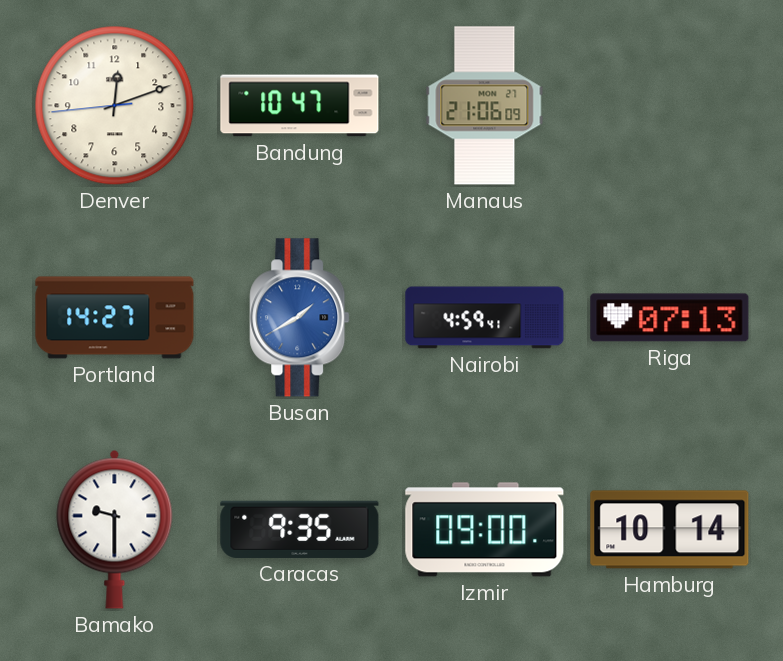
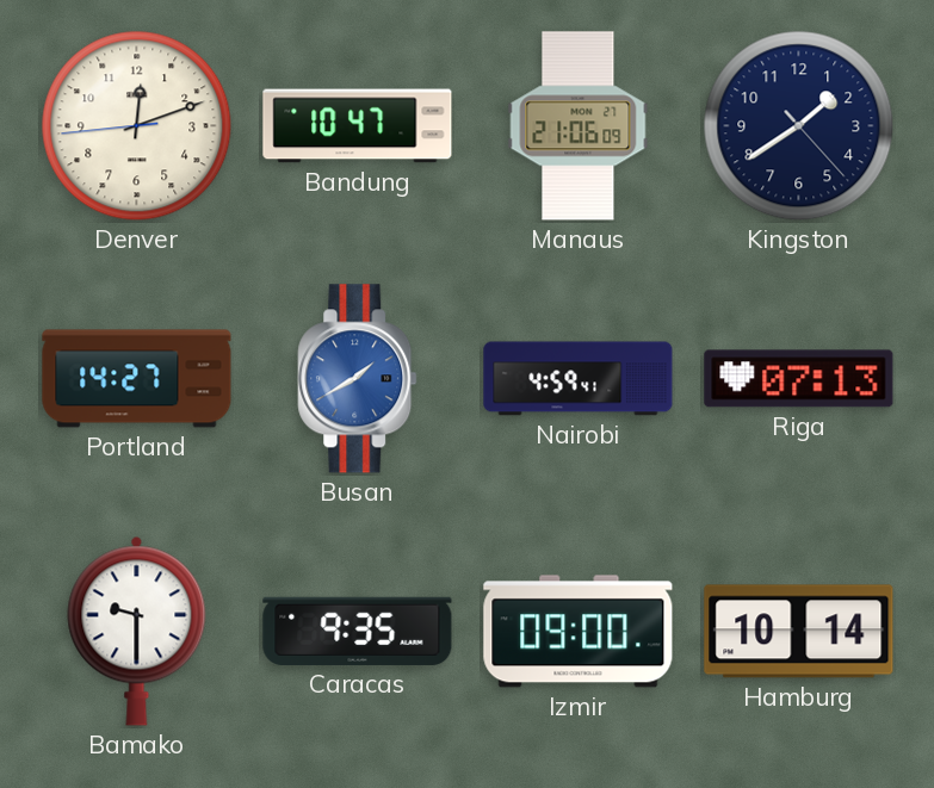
Kingston: none -> 1:39 (799, 126)
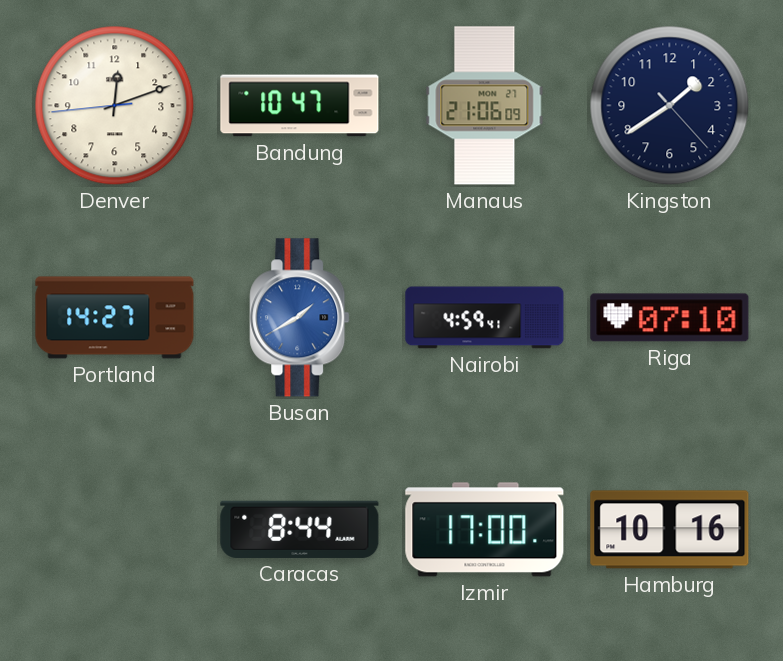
Riga: 07:13 -> 07:10 (670, 318)
Bamako: 9:30 -> none (137, 631)
Caracas: 9:35 -> 8:44 (300, 529)
Izmir: 09:00 -> 17:00 (485, 530)
Hamburg: 10:14 -> 10:16 (670, 530)
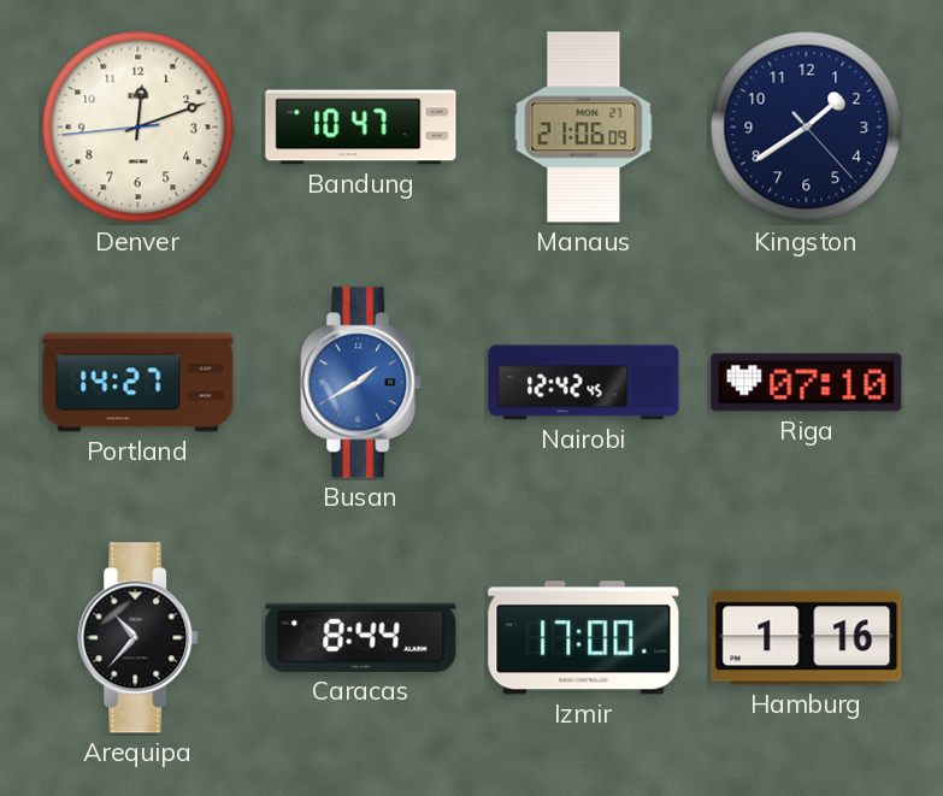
Nairobi: 4:59 -> 12:42 (584, 383)
Arequipa: none -> 10:37 (138, 638)
Hamburg: 10:16 -> 1:16 (807, 638)
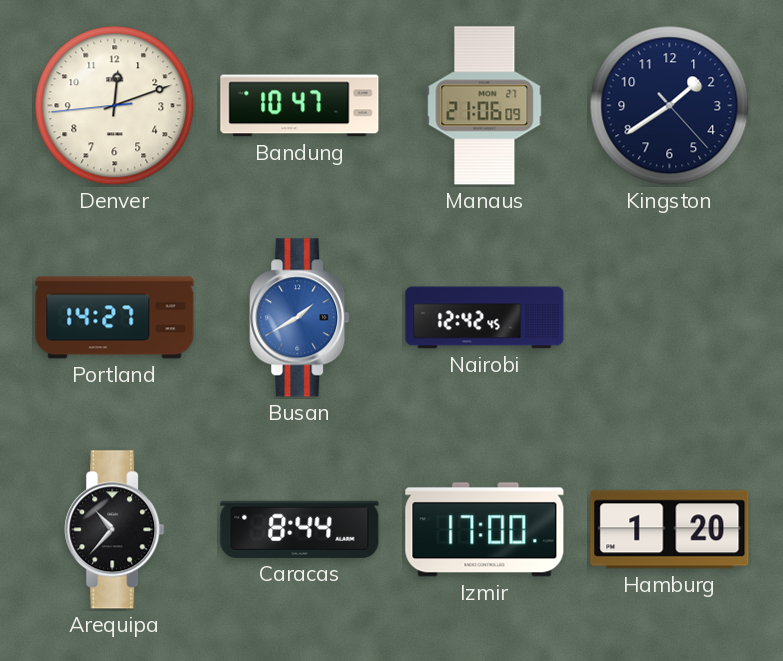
Riga: 07:10 -> none (807, 383)
Hamburg: 1:16 -> 1:20 (670, 530)
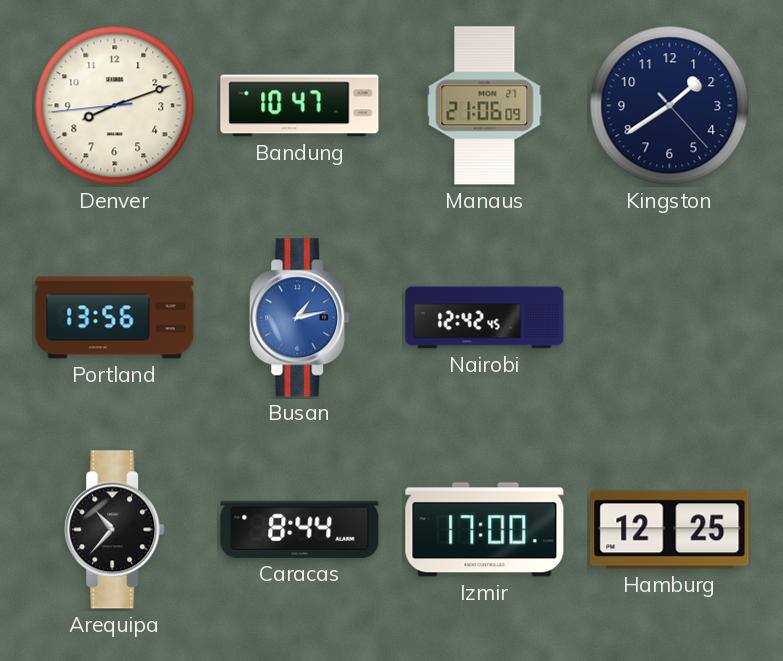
Denver: 12:11 -> 8:11 (115, 106)
Portland: 14:27 -> 13:56 (115, 318)
Busan: 1:40 -> 1:13 (300, 318)
Hamburg: 1:20 -> 12:25 (670, 530)
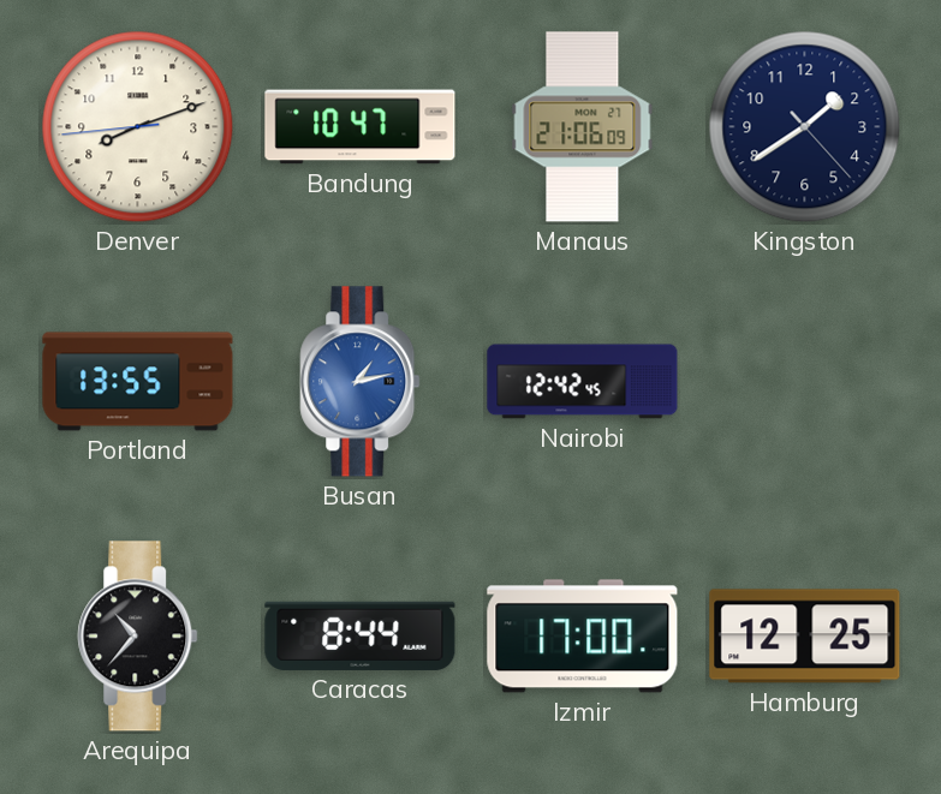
Portland: 13:56 -> 13:55 (138, 382)
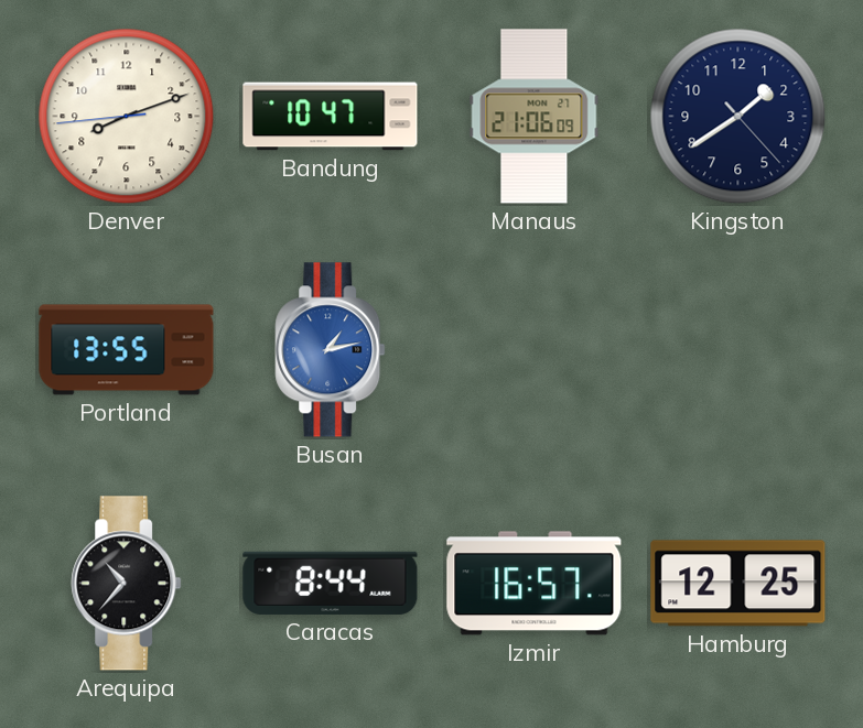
Nairobi: 12:42 -> none (583, 382)
Izmir: 17:00 -> 16:57 (535, 584)
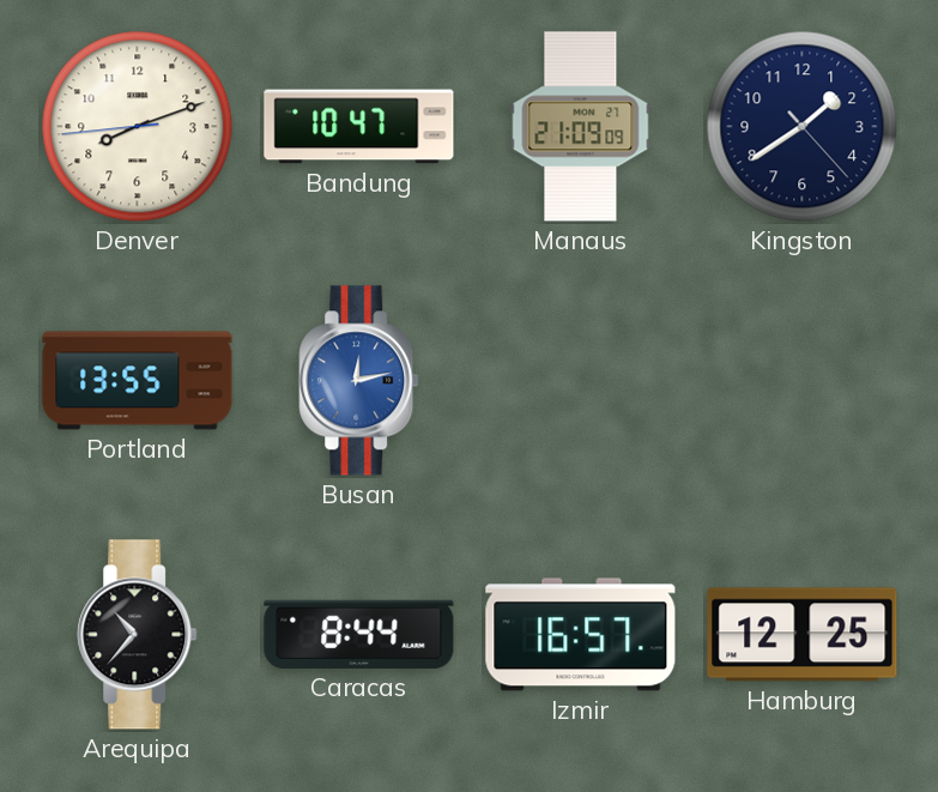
Manaus: 21:06 -> 21:09 (581, 127)
Busan: 1:13 -> 12:13 (359, 381)
